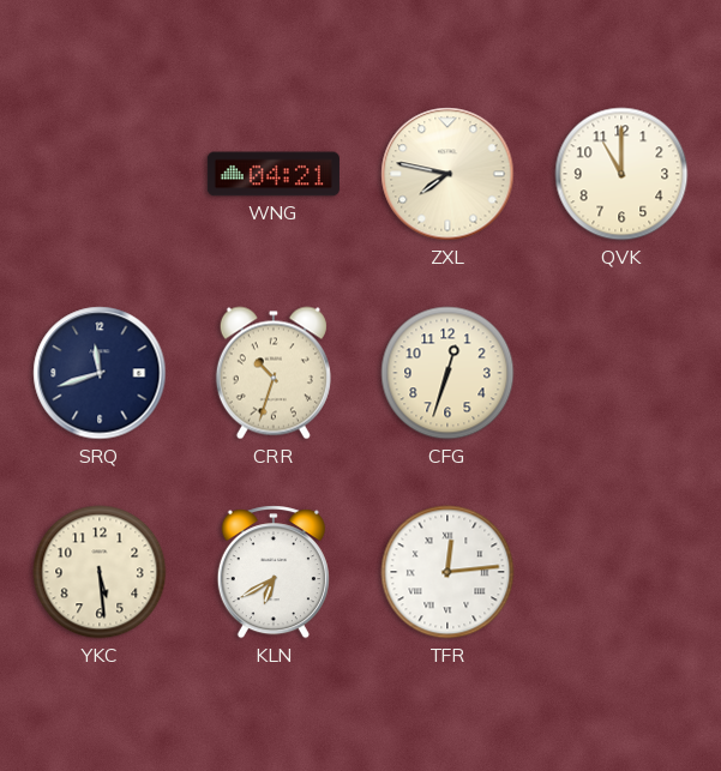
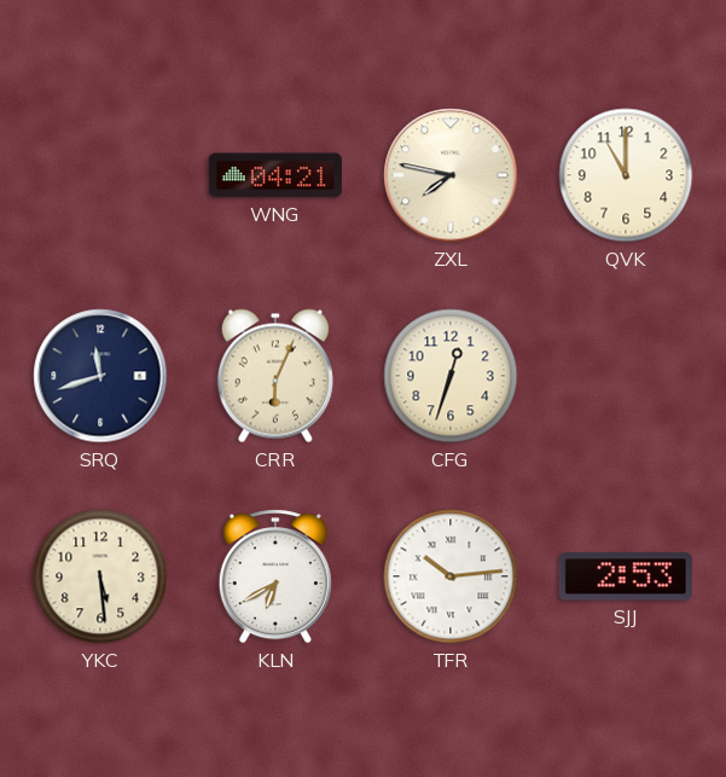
CRR: 10:33 -> 6:04 (275, 376)
TFR: 12:14 -> 10:14 (451, 576)
SJJ: none -> 2:53 (626, 576)
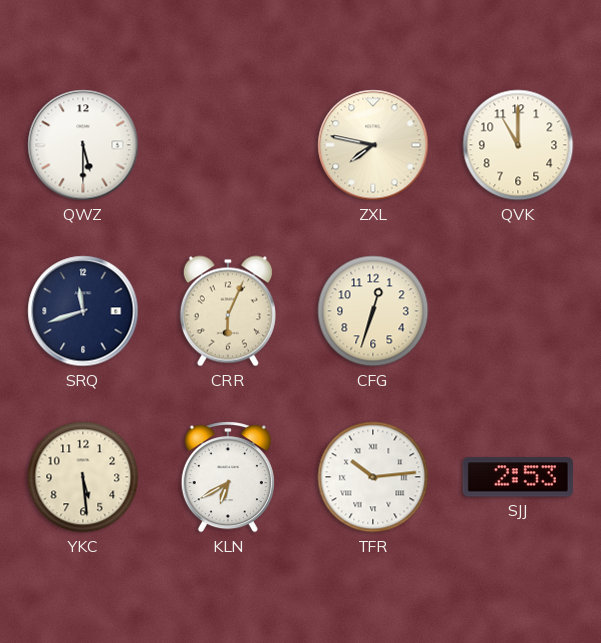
QWZ: none -> 5:30 (83, 145)
WNG: 04:21 -> none (275, 175)
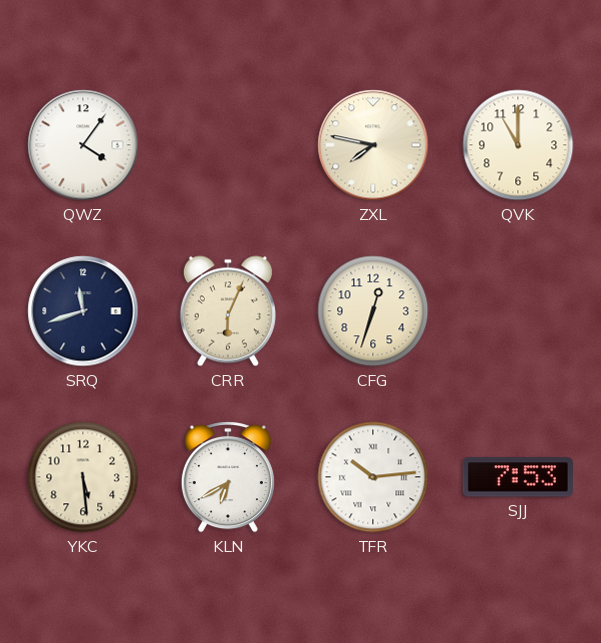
QWZ: 5:30 -> 4:06 (83, 145)
SJJ: 2:53 -> 7:53 (518, 477)
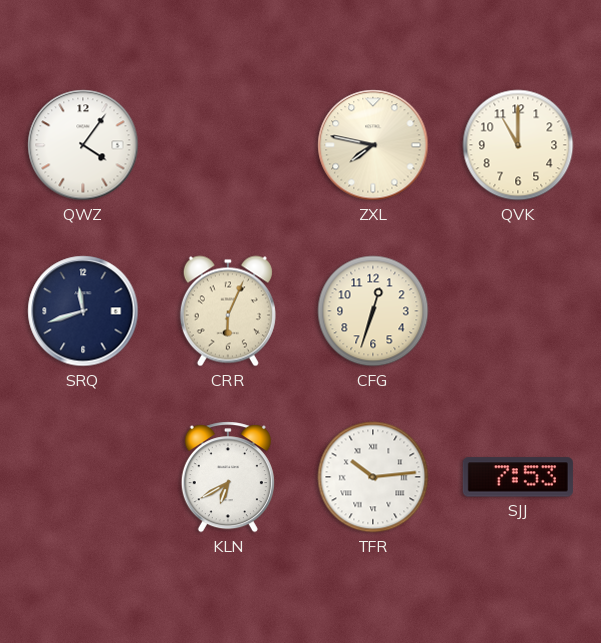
YKC: 5:29 -> none (83, 477)
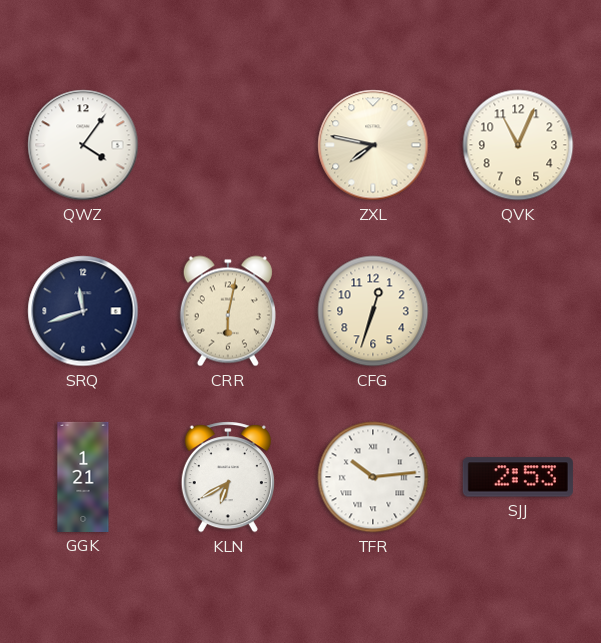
QVK: 11:00 -> 11:04 (518, 145)
CRR: 6:04 -> 6:02 (228, 311)
GGK: none -> 1:21 (83, 477)
SJJ: 7:53 -> 2:53 (518, 477)
